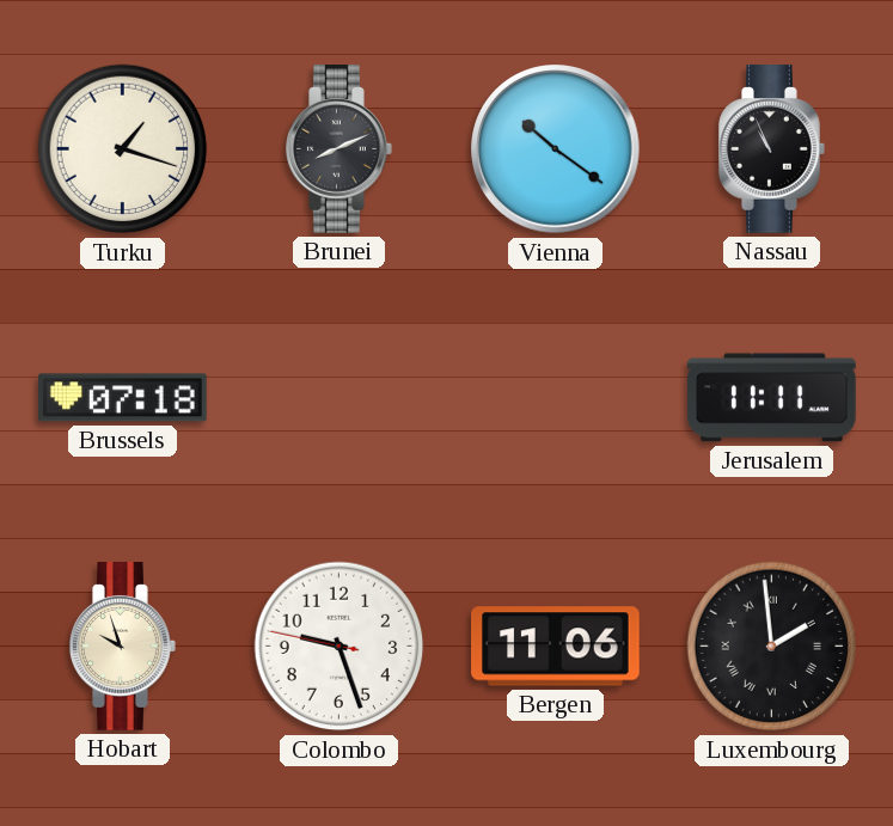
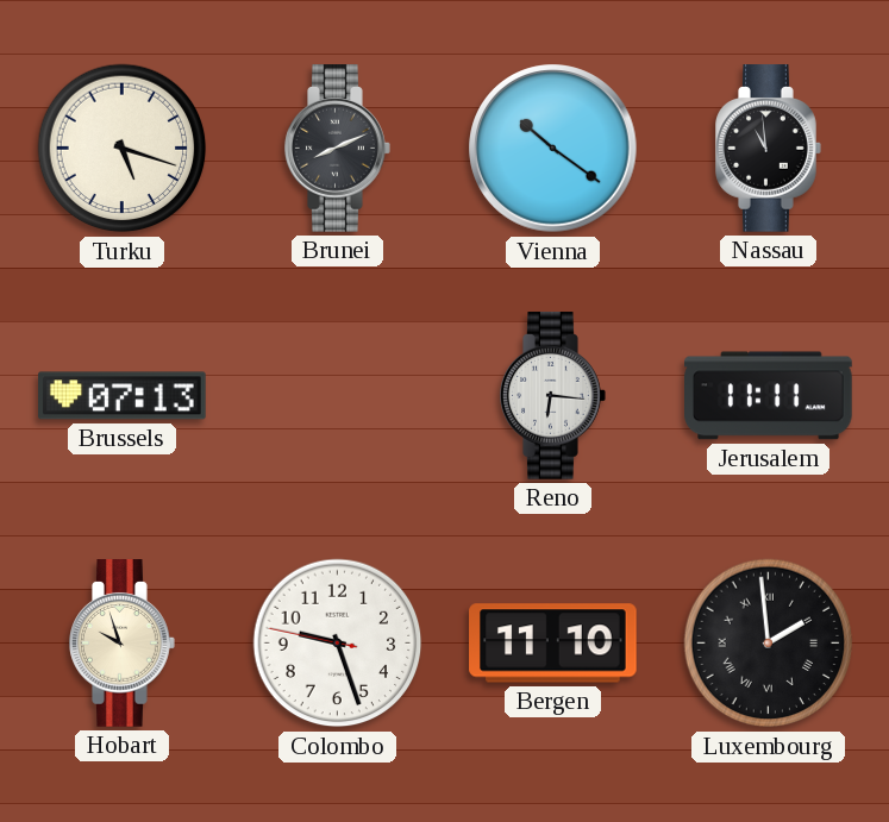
Turku: 1:18 -> 5:18 (123, 149)
Nassau: 10:56 -> 10:59 (769, 149)
Brussels: 07:18 -> 07:13 (123, 396)
Reno: none -> 6:16 (553, 396)
Bergen: 11:06 -> 11:10 (553, 644)
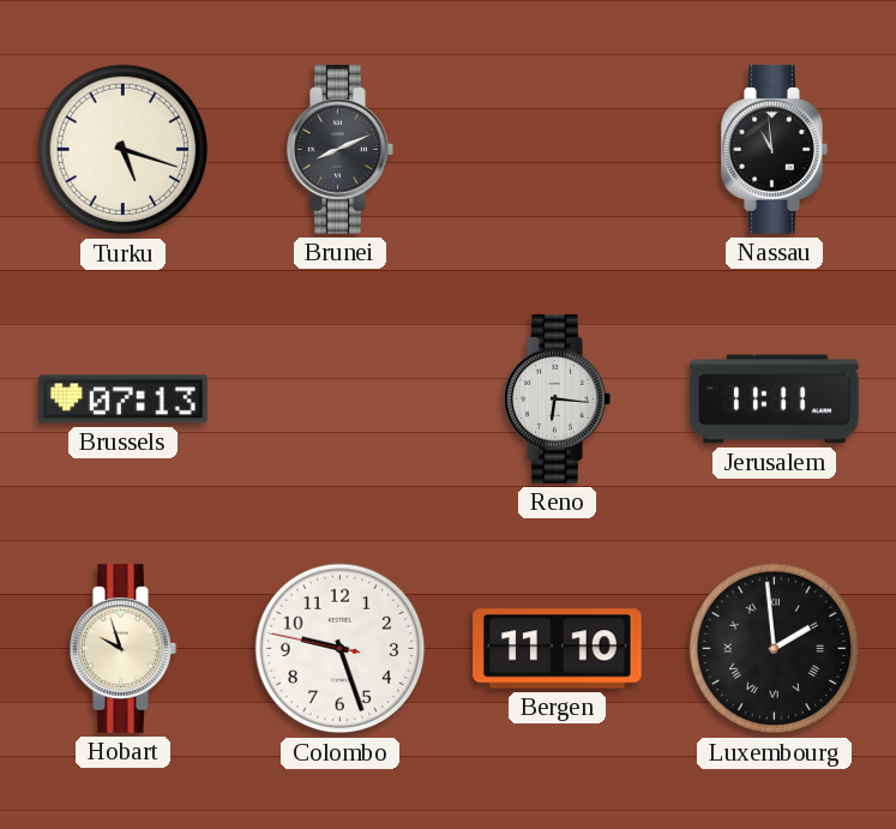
Vienna: 10:21 -> none (553, 149)
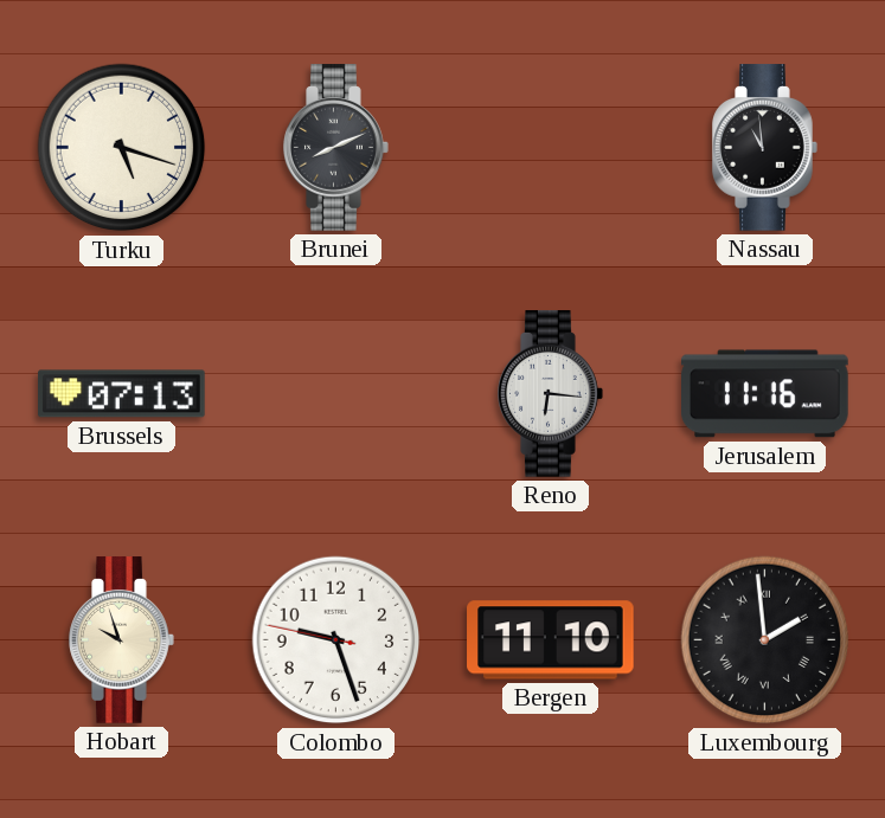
Jerusalem: 11:11 -> 11:16 (765, 394)
